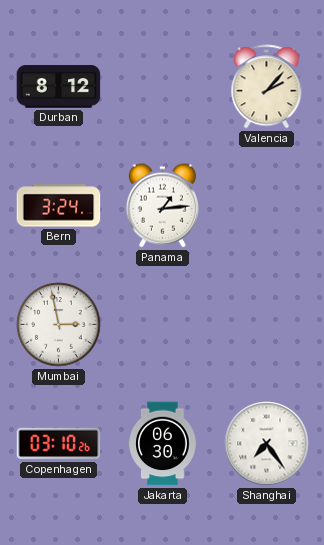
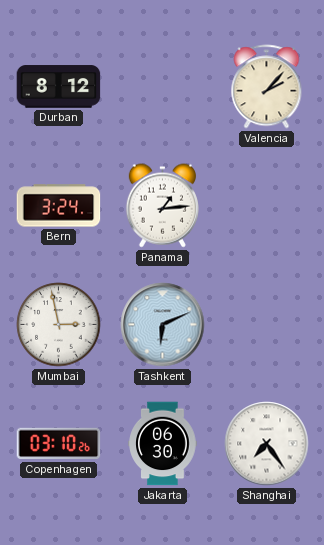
Tashkent: none -> 6:11 (163, 325)
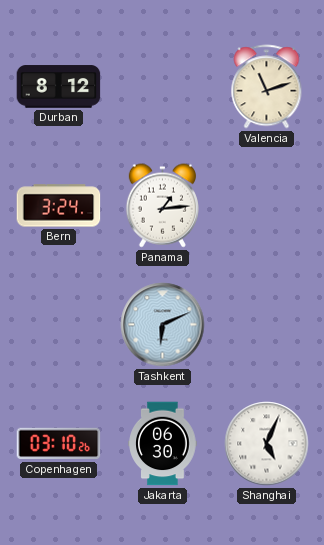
Valencia: 2:07 -> 11:12 (267, 87)
Mumbai: 2:58 -> none (59, 325)
Shanghai: 7:24 -> 5:04 (267, 444)
